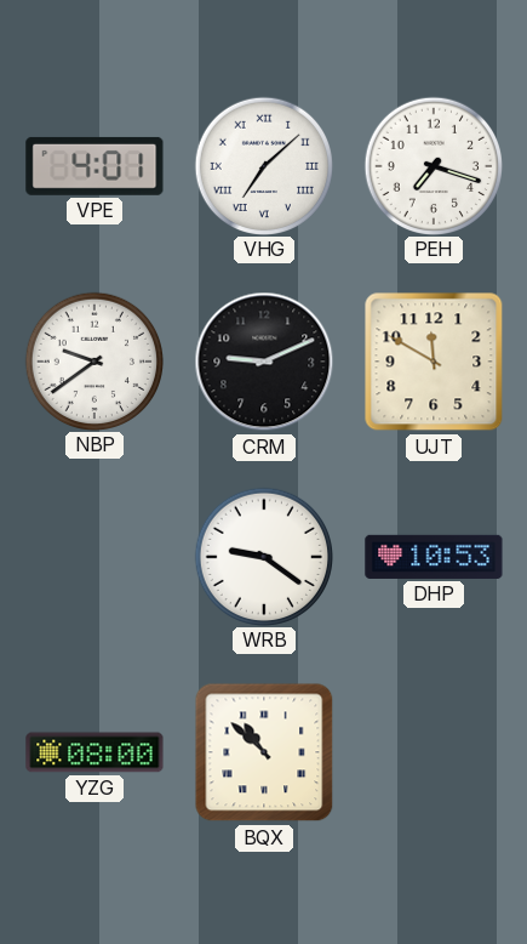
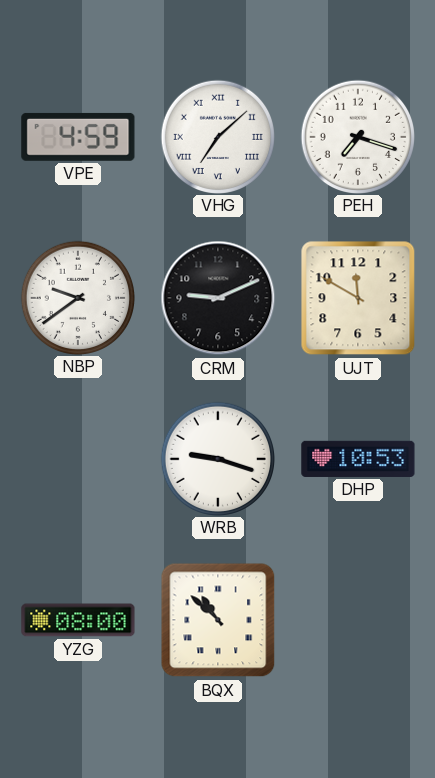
VPE: 4:01 -> 4:59 (78, 137)
WRB: 9:21 -> 9:18 (217, 458)
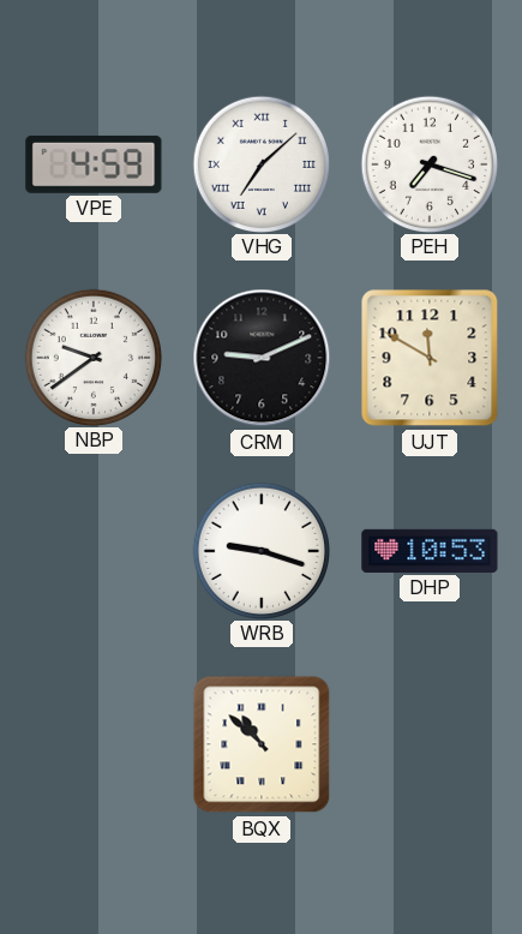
YZG: 08:00 -> none (78, 620)
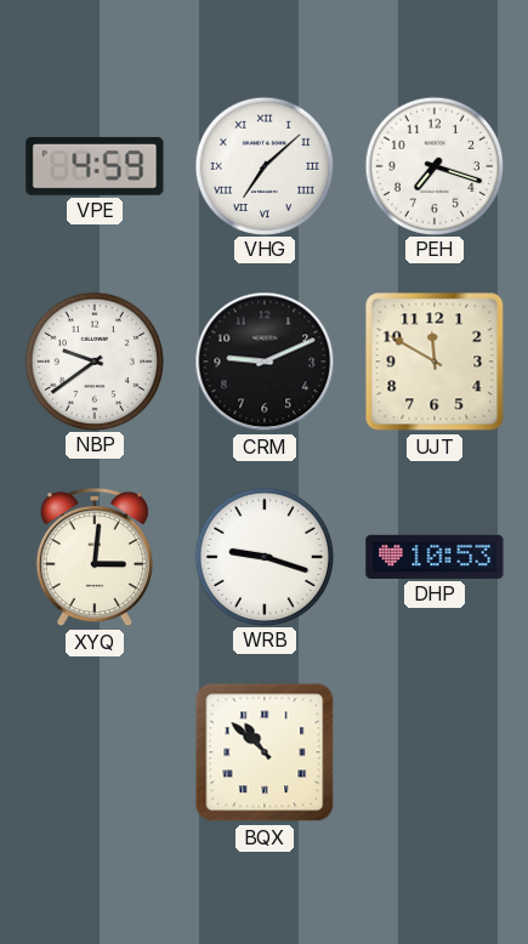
XYQ: none -> 3:01 (95, 557)
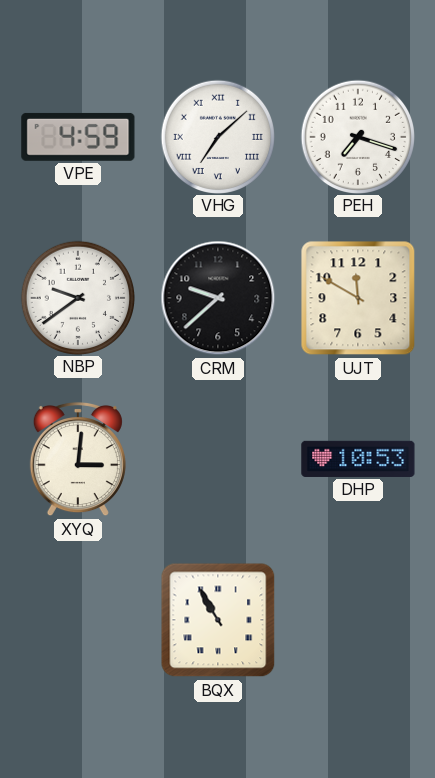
CRM: 9:11 -> 9:38 (218, 298)
WRB: 9:18 -> none (263, 556)
BQX: 10:52 -> 10:55 (218, 620)
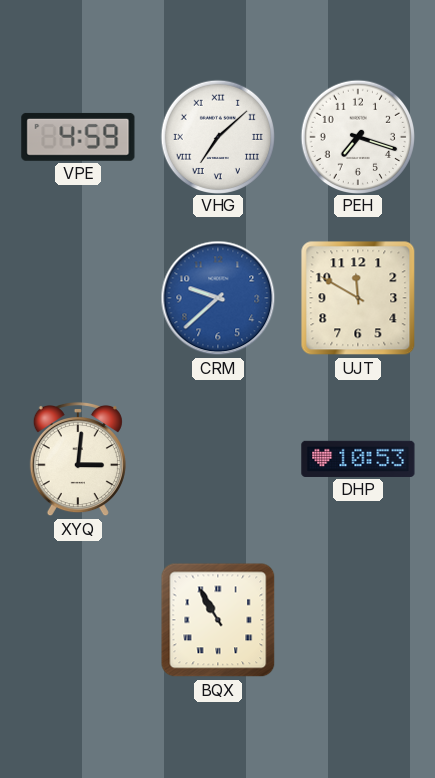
NBP: 9:39 -> none (77, 297)
CRM dial: black -> blue (218, 298)
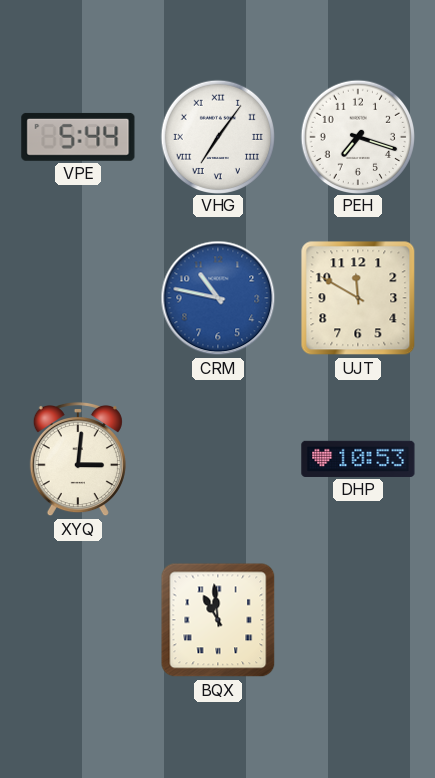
VPE: 4:59 -> 5:44 (78, 137)
VHG: 7:08 -> 7:06 (217, 136)
CRM: 9:38 -> 10:47 (218, 298)
BQX: 10:55 -> 10:59 (218, 620)
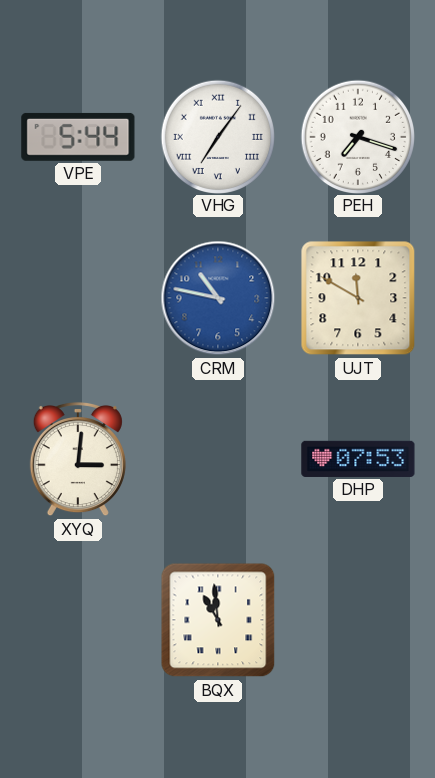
DHP: 10:53 -> 07:53 (358, 459)
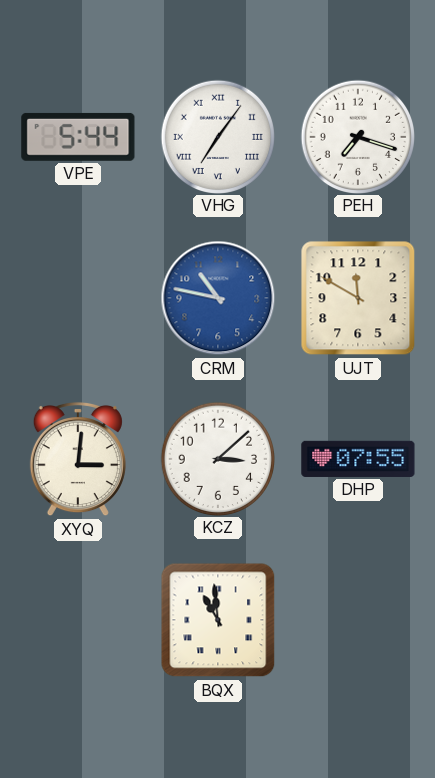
KCZ: none -> 3:08 (217, 458)
DHP: 07:53 -> 07:55 (358, 459)
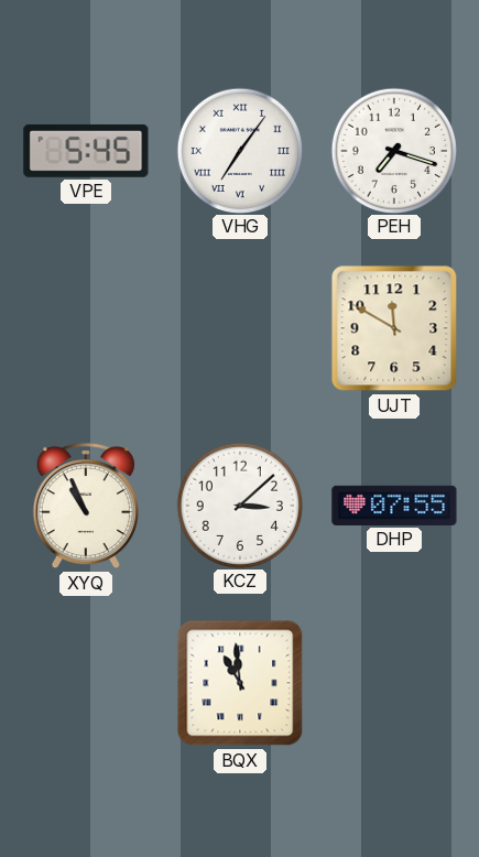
VPE: 5:44 -> 5:45 (86, 151)
CRM: 10:47 -> none (218, 298)
XYQ: 3:01 -> 10:56 (86, 506)
